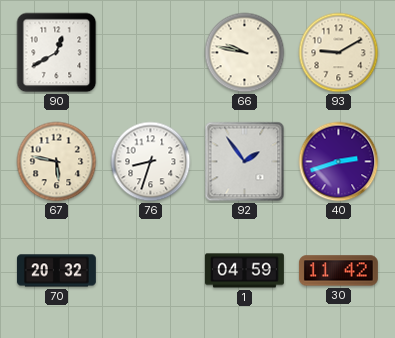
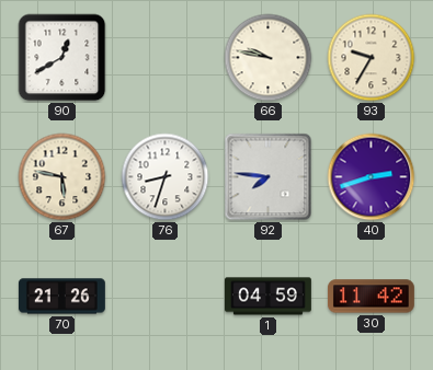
93: 9:10 -> 9:35 (372, 58)
92: 1:54 -> 7:46 (269, 177)
70: 20:32 -> 21:26 (61, 297)
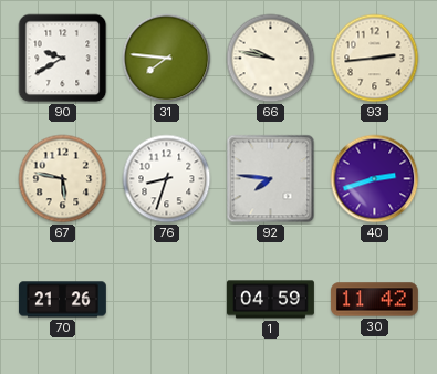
90: 12:40 -> 9:40 (63, 59)
31: none -> 7:46 (167, 59)
93: 9:35 -> 2:44 (375, 59)
